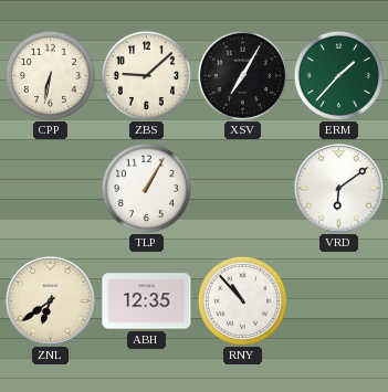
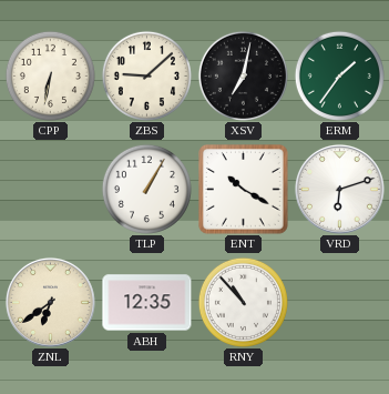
XSV: 7:05 -> 7:02 (243, 75)
ERM: 1:37 -> 1:36 (339, 75)
ENT: none -> 10:20 (244, 190)
VRD: 6:09 -> 6:12 (339, 189)
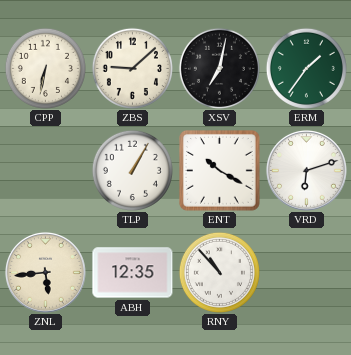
ZNL: 6:39 -> 5:44 (45, 272)
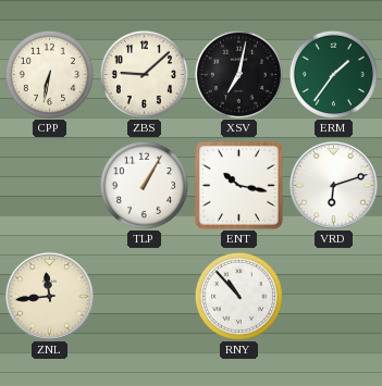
ENT: 10:20 -> 10:17 (239, 186)
ZNL: 5:44 -> 11:44 (49, 296)
ABH: 12:35 -> none (133, 273)
